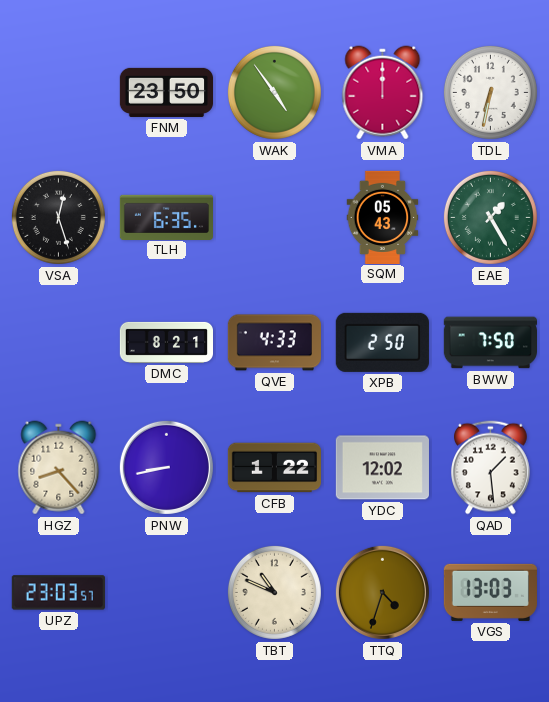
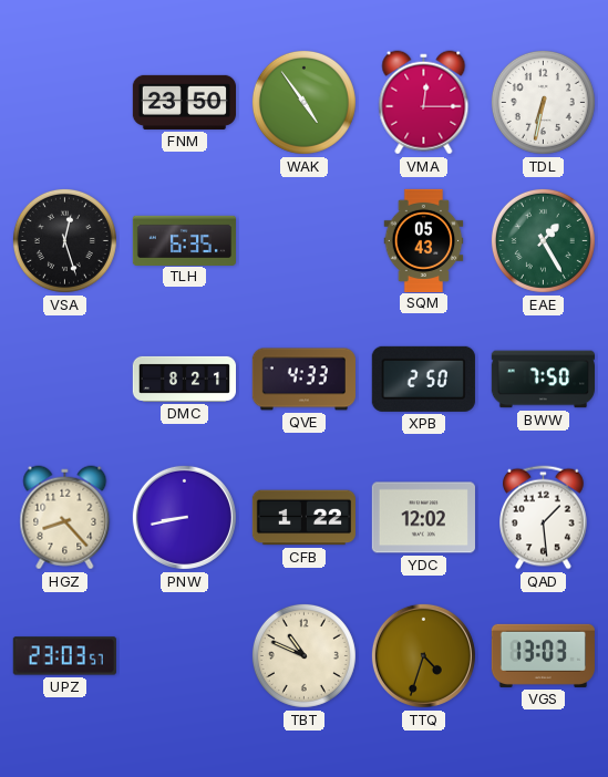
VMA: 12:00 -> 12:15 (424, 103)
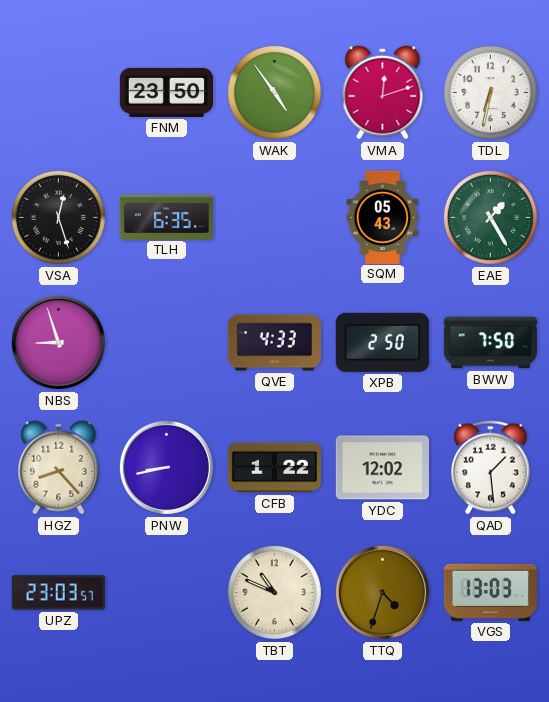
VMA: 12:15 -> 12:12 (383, 93)
NBS: none -> 8:57 (58, 342)
DMC: 8:21 -> none (184, 379)
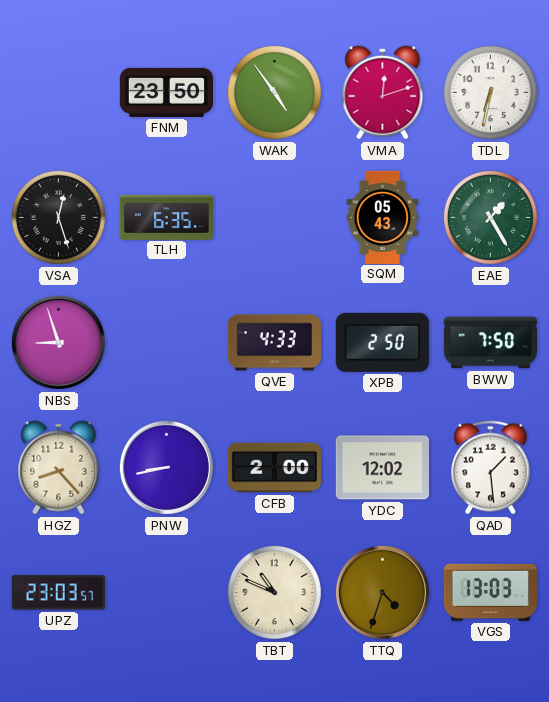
CFB: 1:22 -> 2:00 (274, 468)
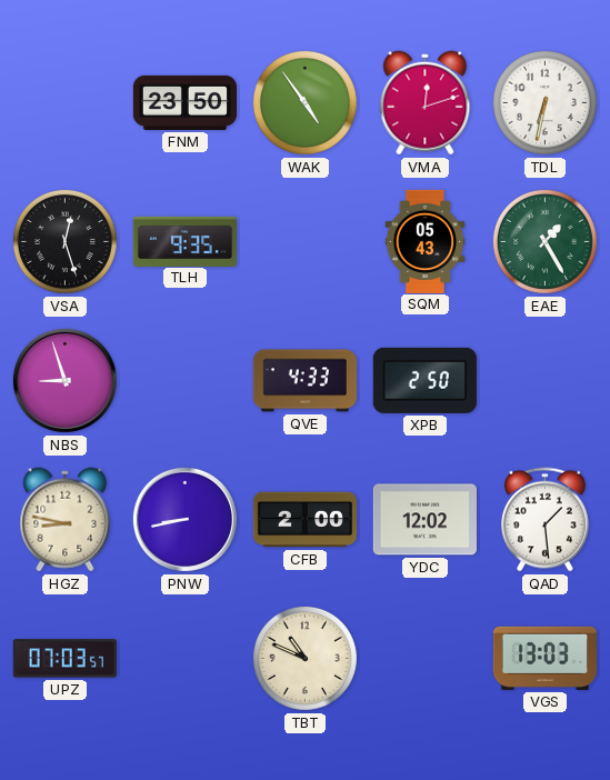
TLH: 6:35 -> 9:35 (184, 241)
BWW: 7:50 -> none (490, 343)
HGZ: 8:23 -> 8:47 (66, 520)
UPZ: 23:03 -> 07:03 (64, 659)
TTQ: 4:33 -> none (382, 592)
